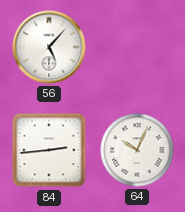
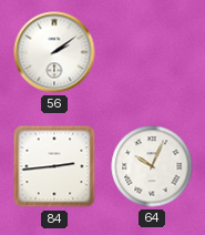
56: 5:07 -> 2:09 (54, 52)
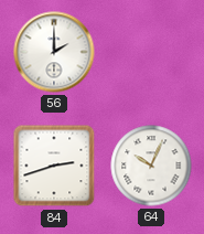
56: 2:09 -> 2:00 (54, 52)
84: 2:44 -> 2:42 (54, 166)
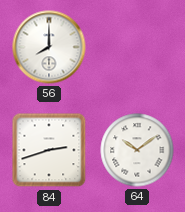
56: 2:00 -> 8:00 (49, 47)
64: 10:04 -> 10:09 (137, 150)
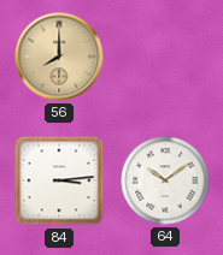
56 dial: white -> champagne (59, 57)
84: 2:42 -> 3:14 (59, 180)
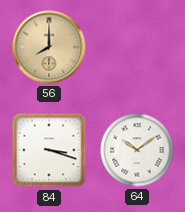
84: 3:14 -> 3:18 (49, 150)
